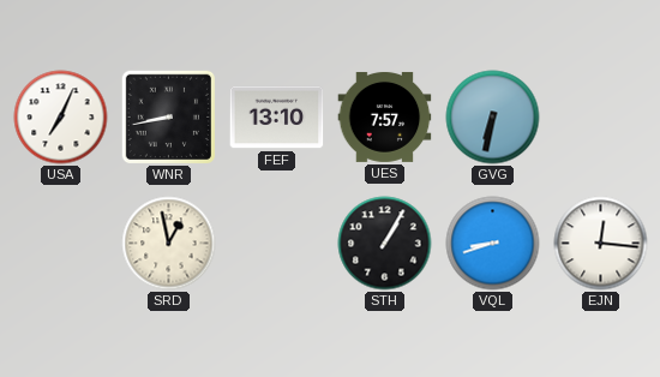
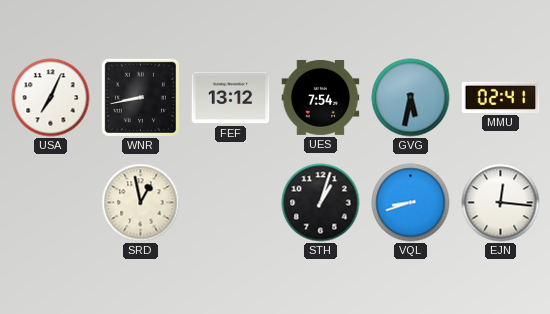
FEF: 13:10 -> 13:12 (231, 98)
UES: 7:57 -> 7:54 (321, 97)
GVG: 6:32 -> 5:32 (411, 98)
MMU: none -> 02:41 (501, 97)
STH: 1:05 -> 1:03 (321, 203)
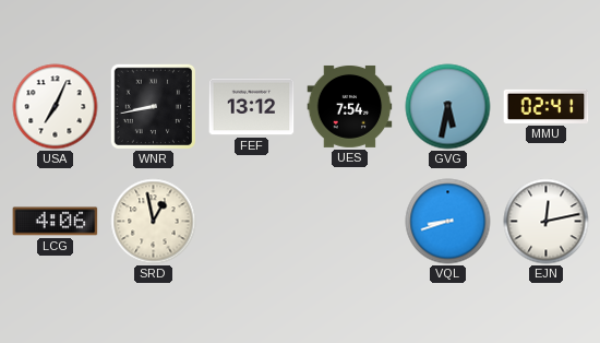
LCG: none -> 4:06 (56, 222)
STH: 1:03 -> none (321, 203)
EJN: 12:16 -> 12:13 (547, 222)
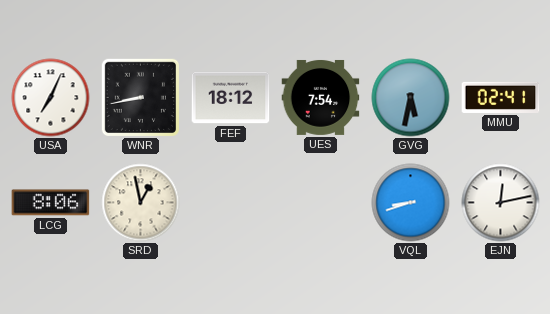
FEF: 13:12 -> 18:12 (231, 98)
LCG: 4:06 -> 8:06 (51, 203)
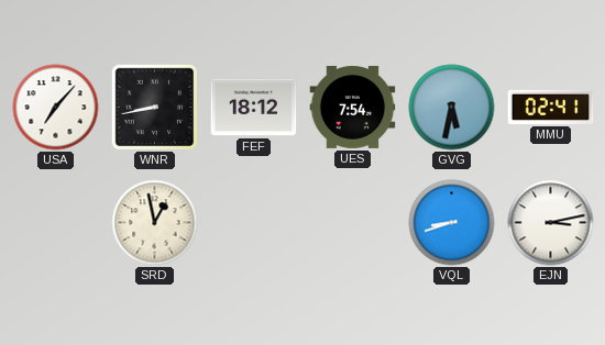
USA: 7:04 -> 7:07 (56, 108)
LCG: 8:06 -> none (51, 203)
EJN: 12:13 -> 3:13 (551, 223)
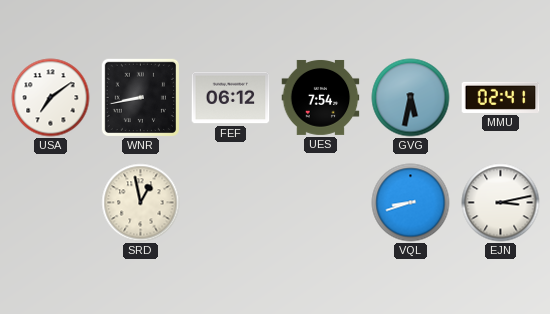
USA: 7:07 -> 7:09 (51, 98)
FEF: 18:12 -> 06:12 (231, 98)
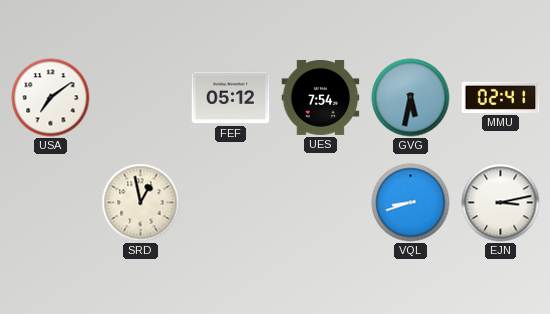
WNR: 8:43 -> none (140, 97)
FEF: 06:12 -> 05:12 (231, 98)
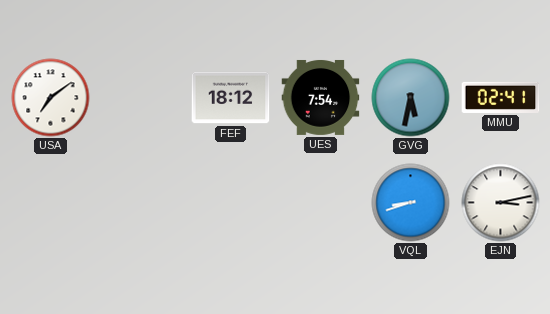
FEF: 05:12 -> 18:12 (231, 98)
SRD: 12:58 -> none (141, 203)
